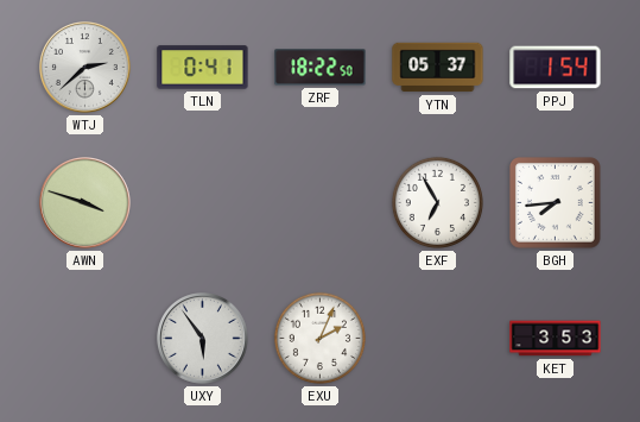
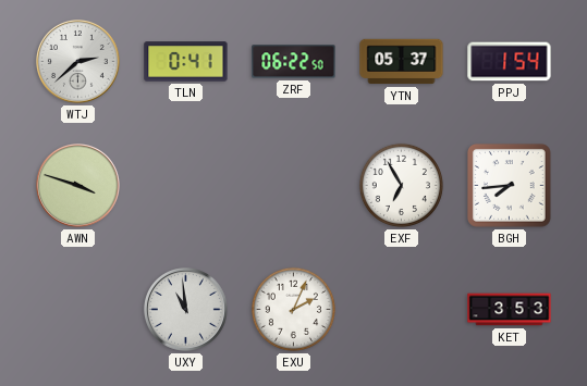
ZRF: 18:22 -> 06:22 (294, 62)
UXY: 5:54 -> 10:59 (186, 310)
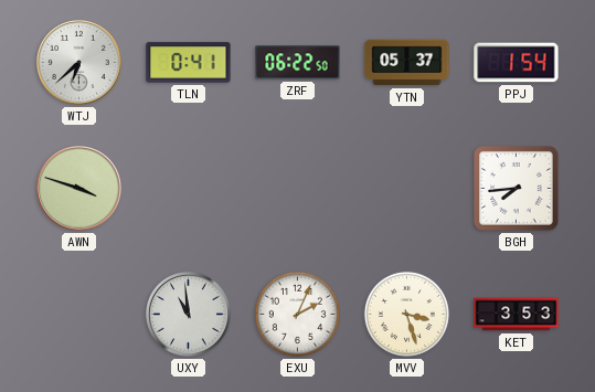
WTJ: 2:38 -> 6:38 (79, 63)
EXF: 6:55 -> none (401, 185)
MVV: none -> 3:27 (406, 314)
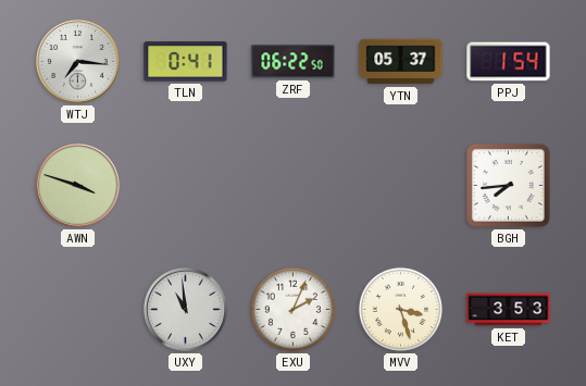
WTJ: 6:38 -> 7:16 (78, 62)
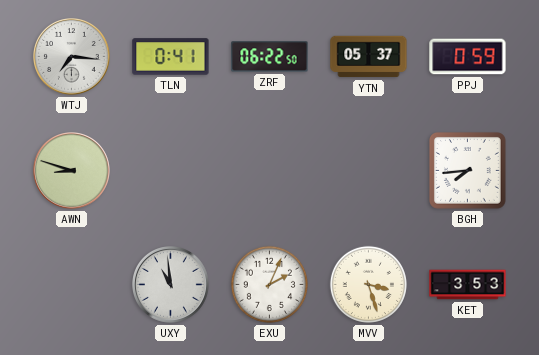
PPJ: 1:54 -> 0:59 (468, 57)
AWN: 3:48 -> 8:48 (72, 171)
